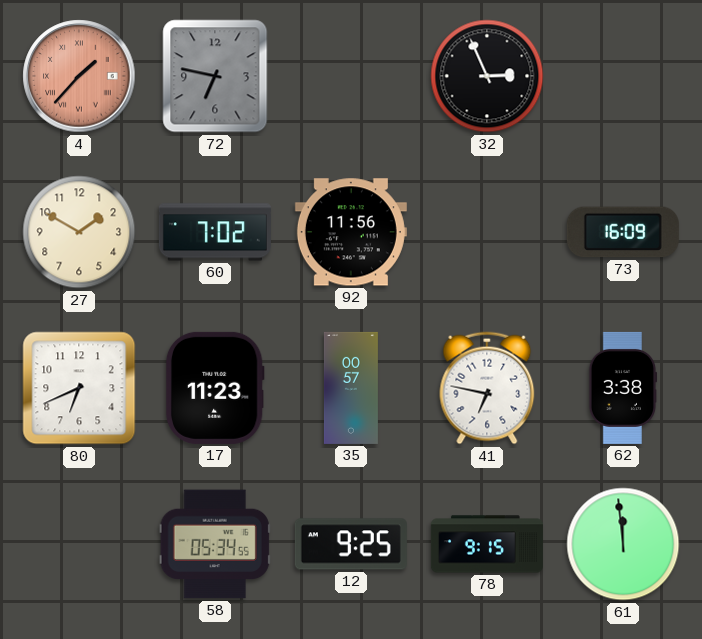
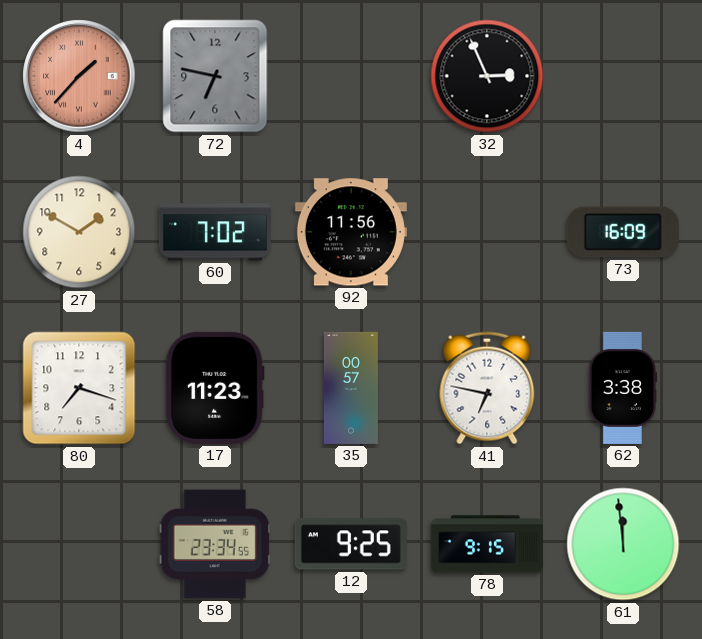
80: 6:41 -> 7:18 (79, 388)
58: 05:34 -> 23:34 (215, 544)
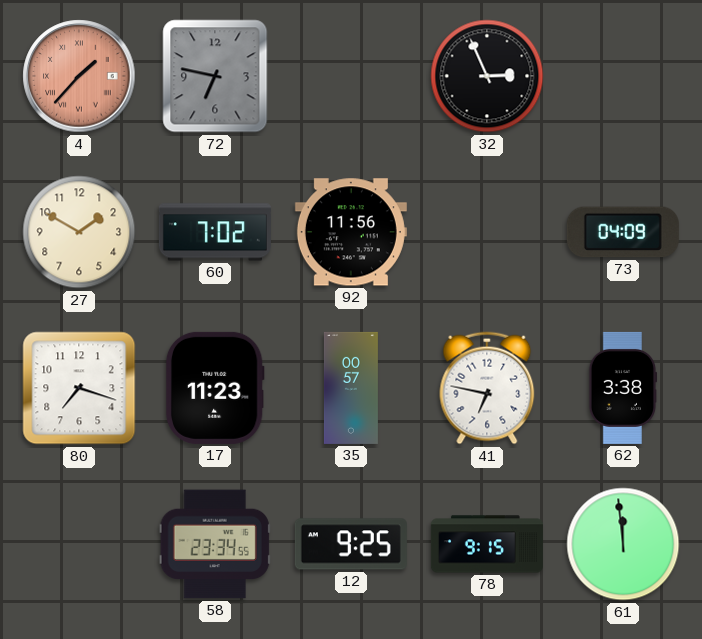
73: 16:09 -> 04:09 (623, 232)
